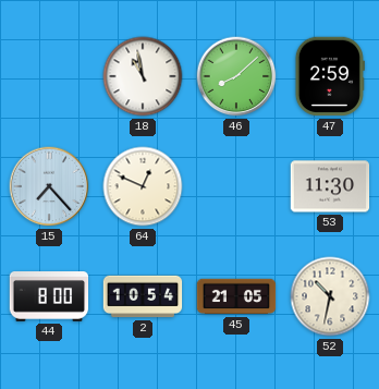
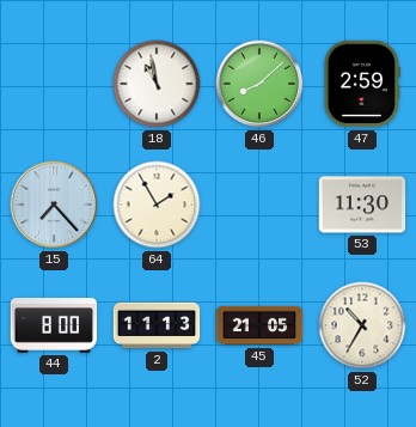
64: 12:49 -> 1:55 (157, 205)
2: 10:54 -> 11:13 (157, 325)
52: 10:32 -> 10:35 (362, 325)
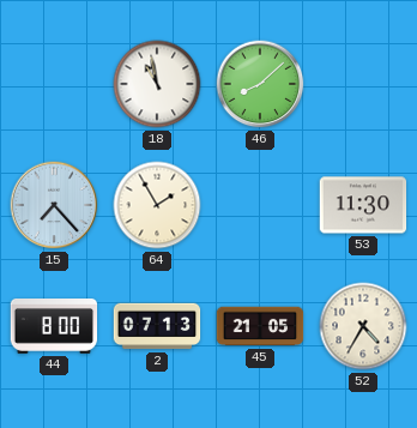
47: 2:59 -> none (362, 84)
2: 11:13 -> 07:13 (157, 326)
52: 10:35 -> 4:35 (363, 326)
